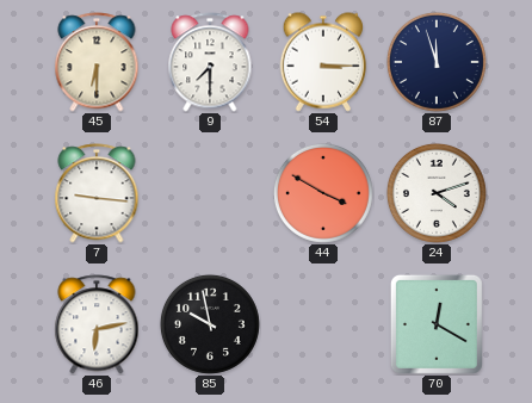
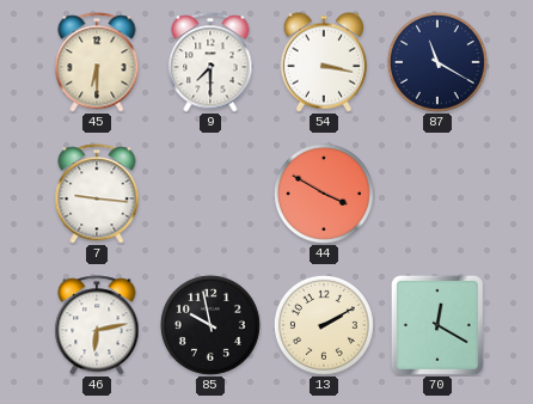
54: 3:15 -> 3:17 (324, 62)
87: 11:57 -> 11:20 (437, 62)
24: 4:12 -> none (437, 193)
13: none -> 2:10 (324, 325)
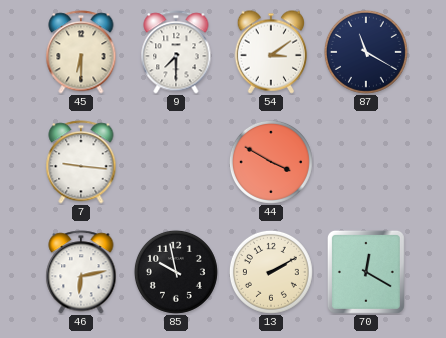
54: 3:17 -> 3:09 (271, 52)
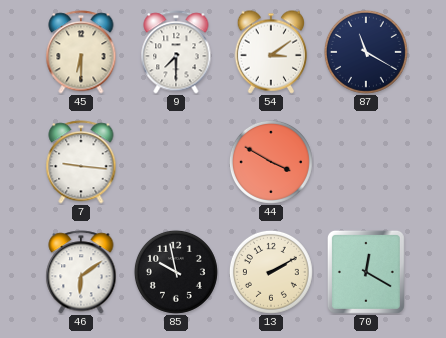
46: 6:13 -> 6:09 (81, 272)
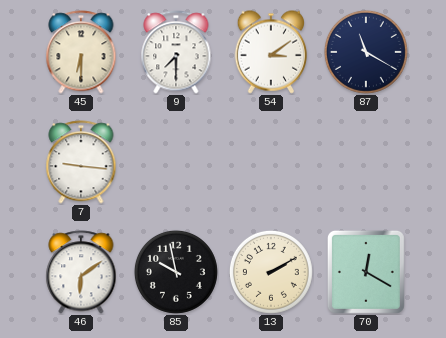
44: 3:50 -> none (271, 162)
